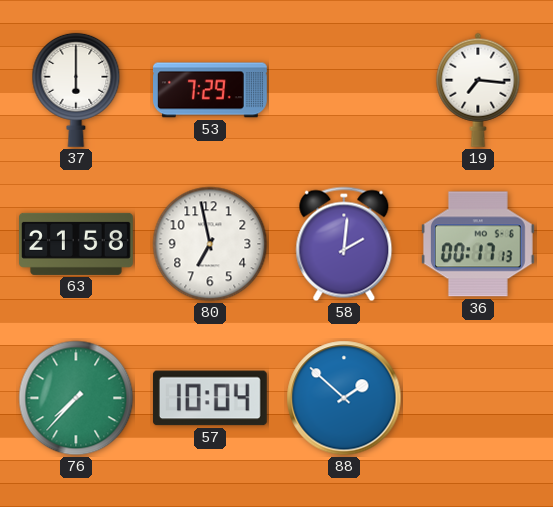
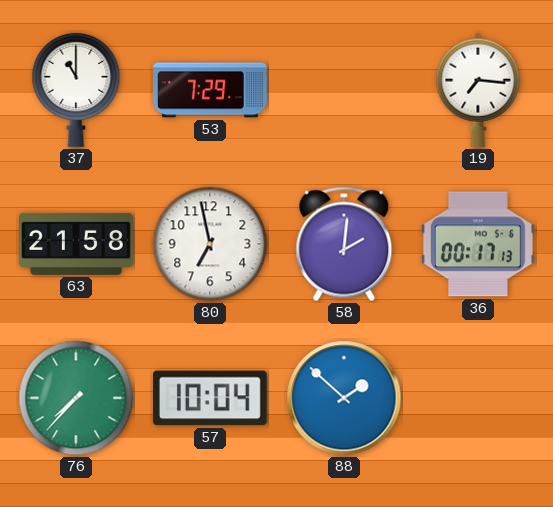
37: 6:00 -> 11:00 (76, 90)
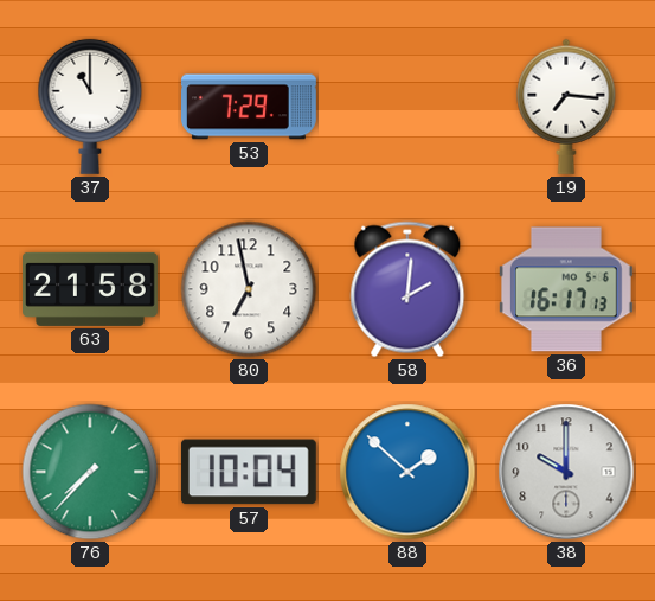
36: 00:17 -> 16:17 (566, 289)
38: none -> 10:00 (566, 472)
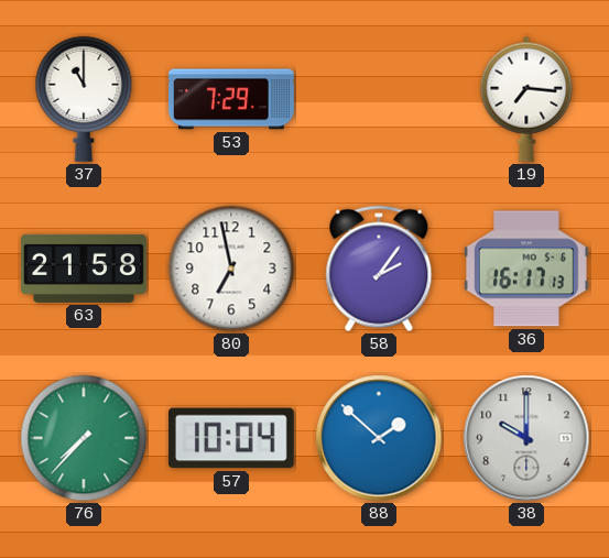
58: 2:01 -> 2:06 (379, 269)
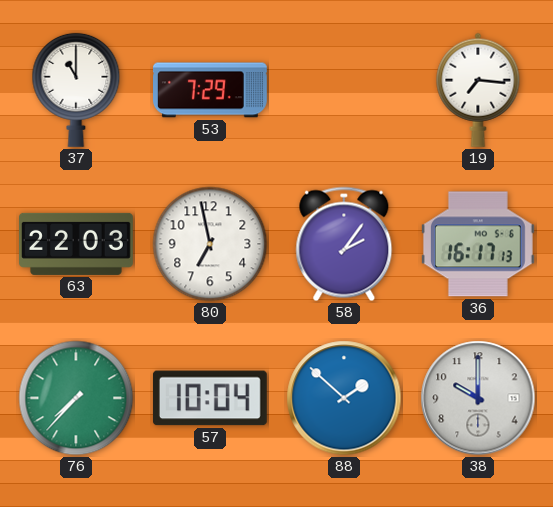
63: 21:58 -> 22:03 (77, 244)
